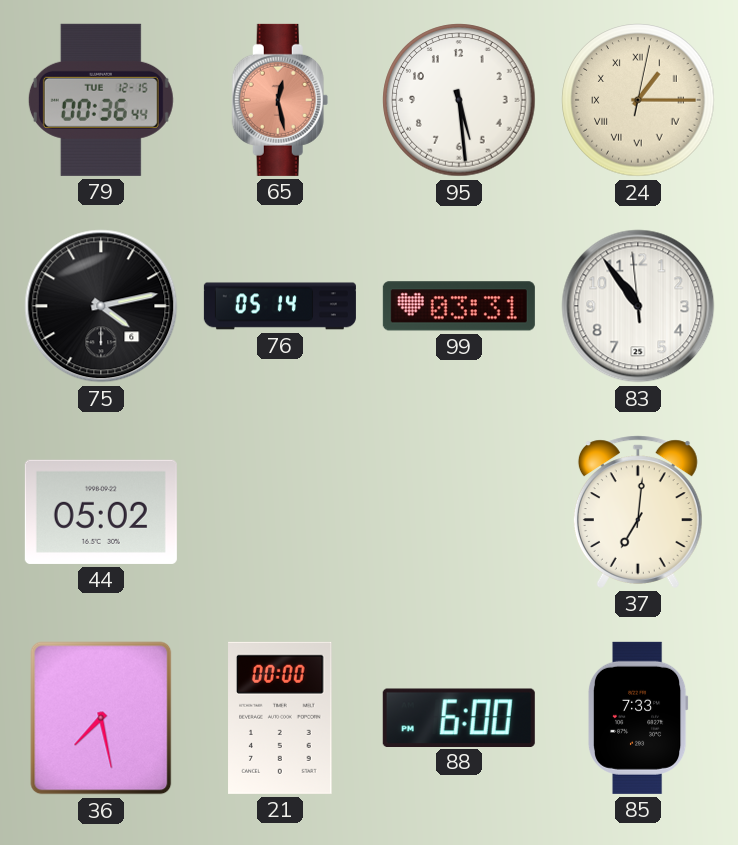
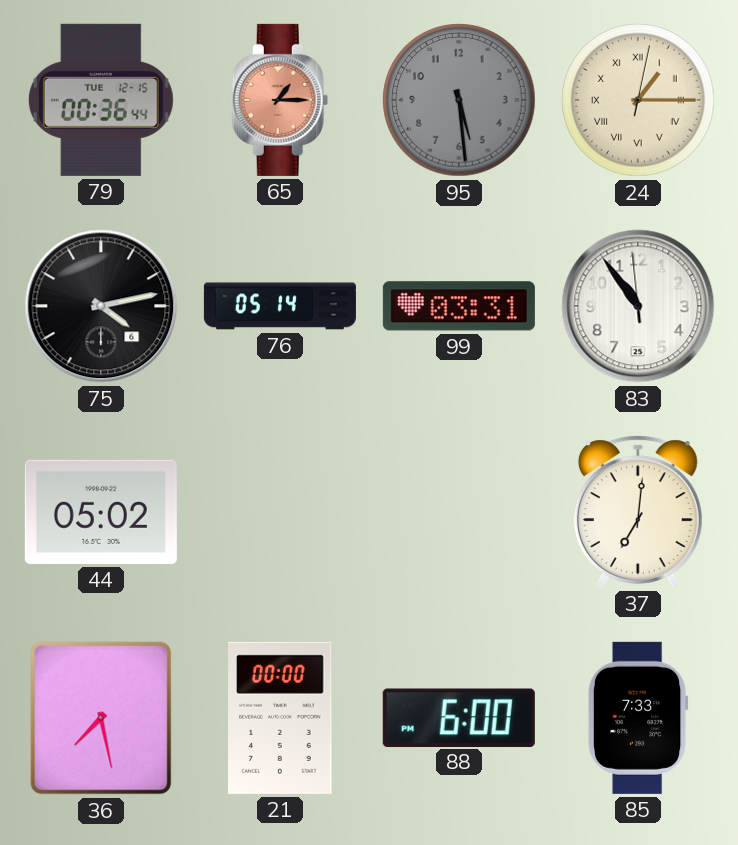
65: 12:28 -> 1:15 (280, 100)
95 dial: white -> grey (459, 100)
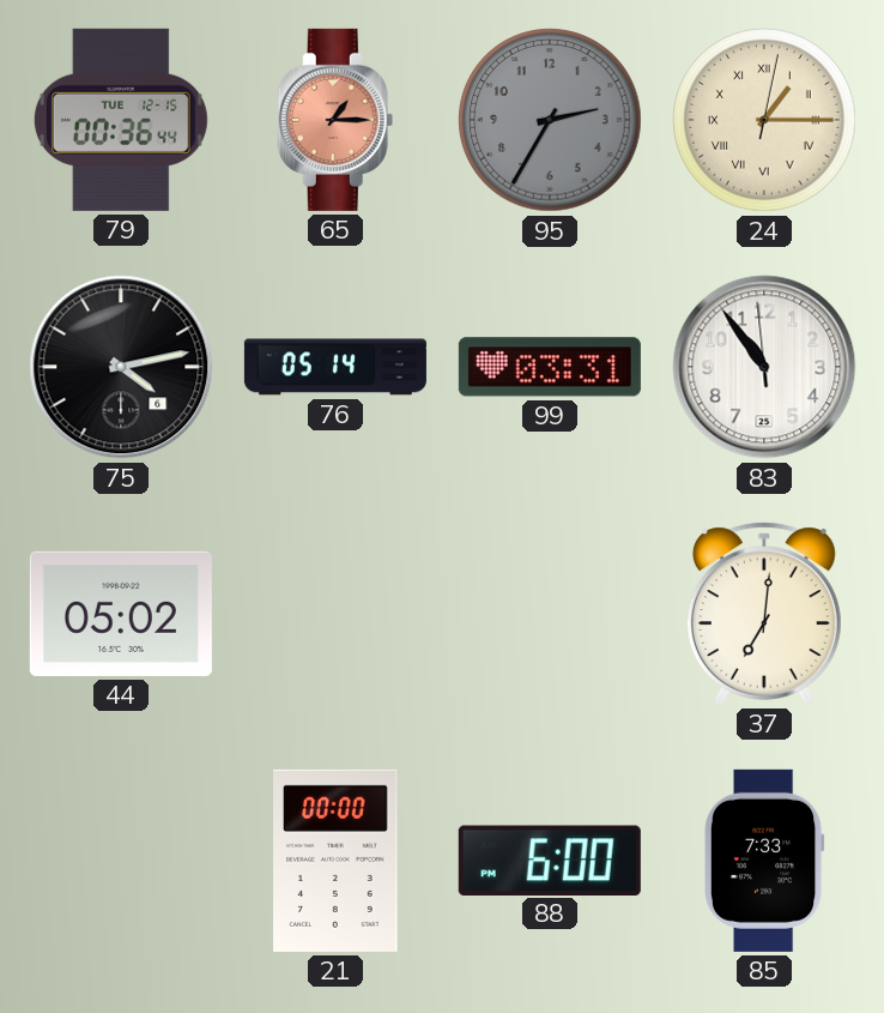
95: 5:29 -> 2:35 (550, 120)
36: 7:28 -> none (101, 718)
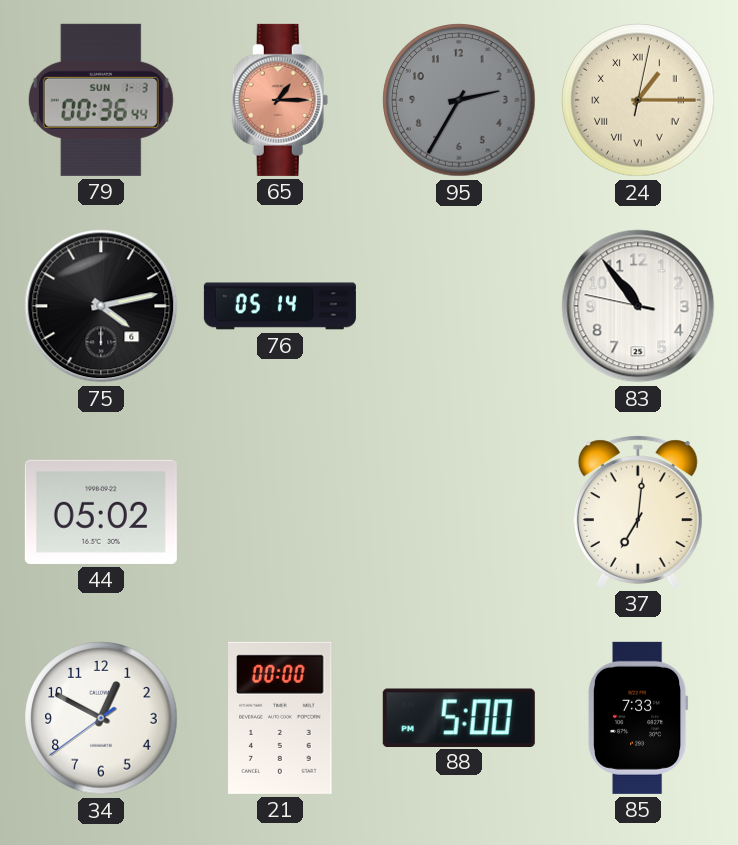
79 date: TUE 12-15 -> SUN 1-3 (101, 100)
99: 03:31 -> none (550, 367)
83: 10:53:59 -> 10:53:47 (638, 306)
34: none -> 12:49 (101, 718)
88: 6:00 -> 5:00 (459, 717)
